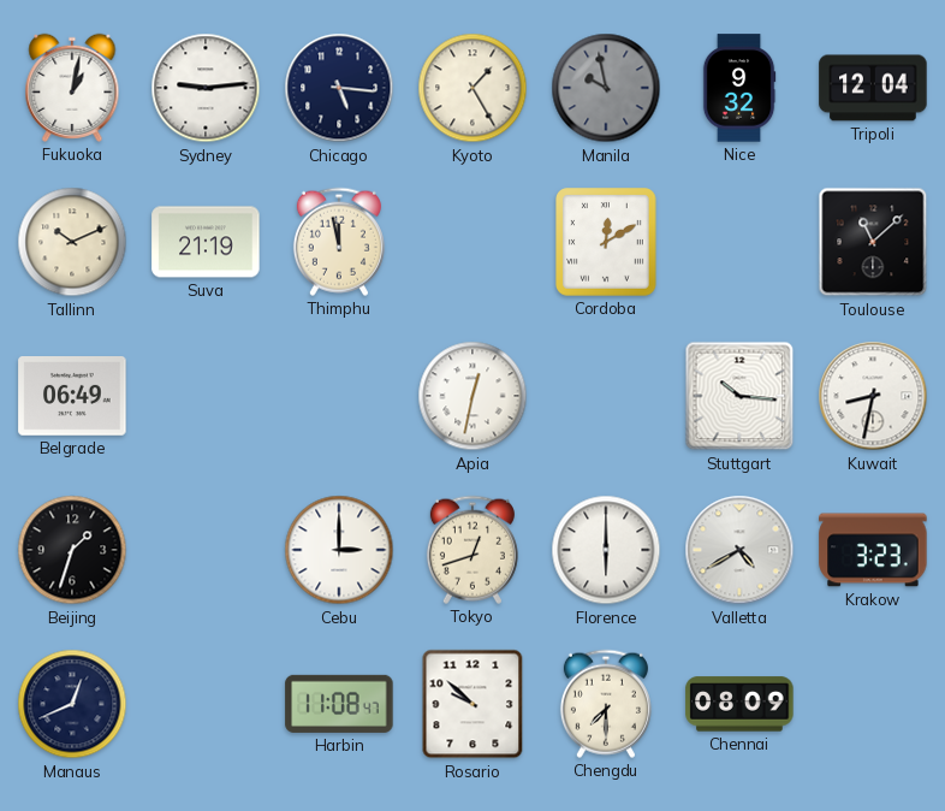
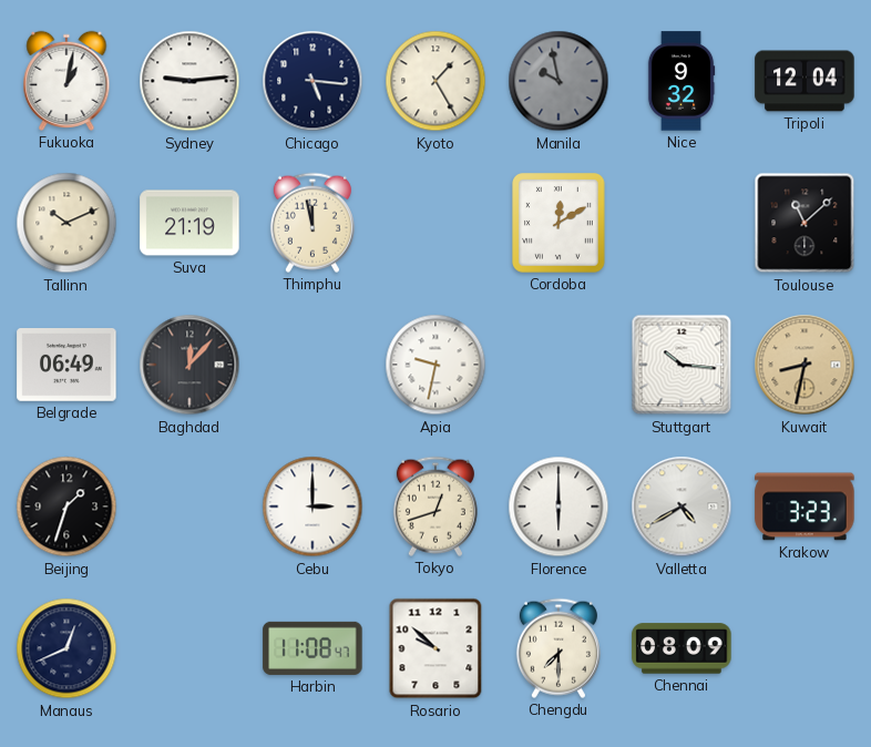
Baghdad: none -> 12:07 (189, 365)
Apia: 12:32 -> 9:32 (435, 365)
Kuwait dial: white -> champagne (805, 365)
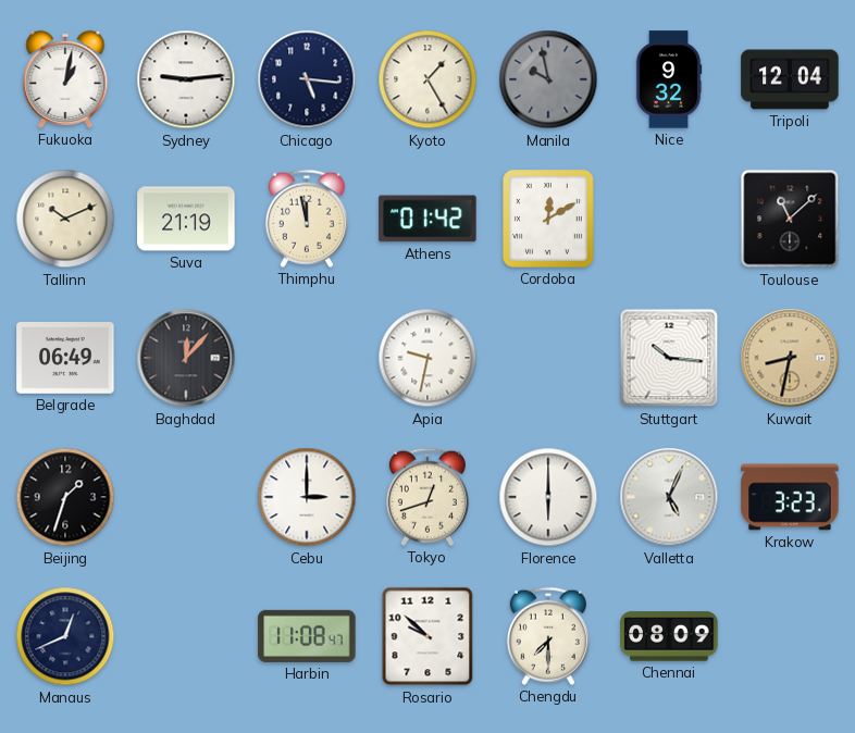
Athens: none -> 01:42 (427, 219)
Valletta: 4:40 -> 5:04 (669, 497)
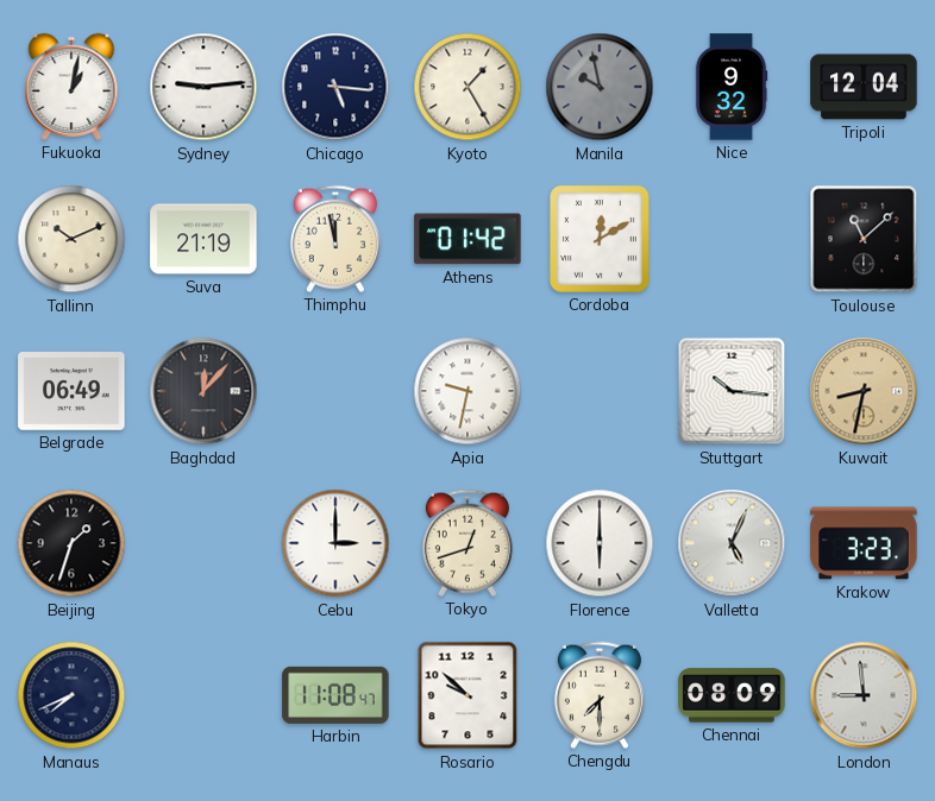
Manaus: 12:41 -> 7:41 (71, 695)
London: none -> 8:59 (864, 695)
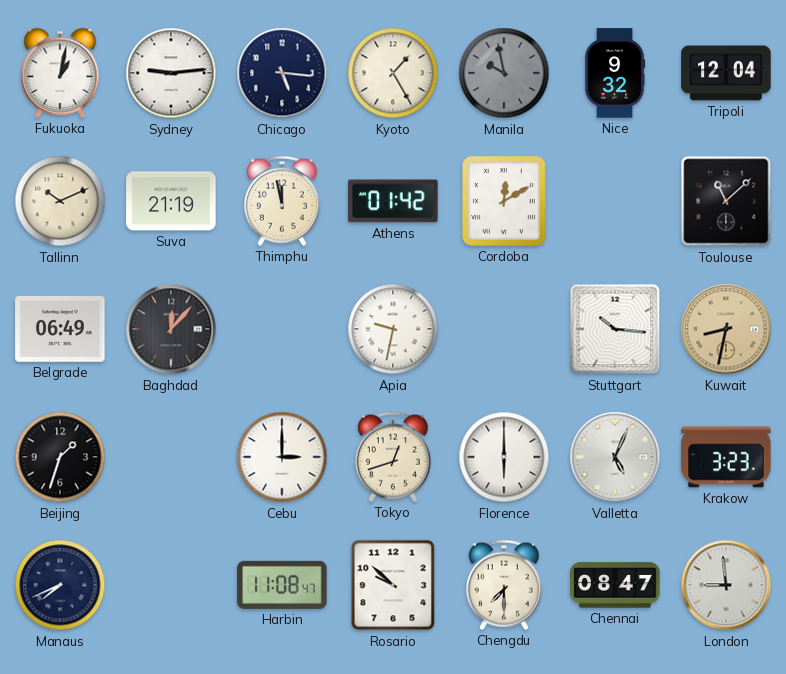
Chennai: 08:09 -> 08:47 (615, 585)
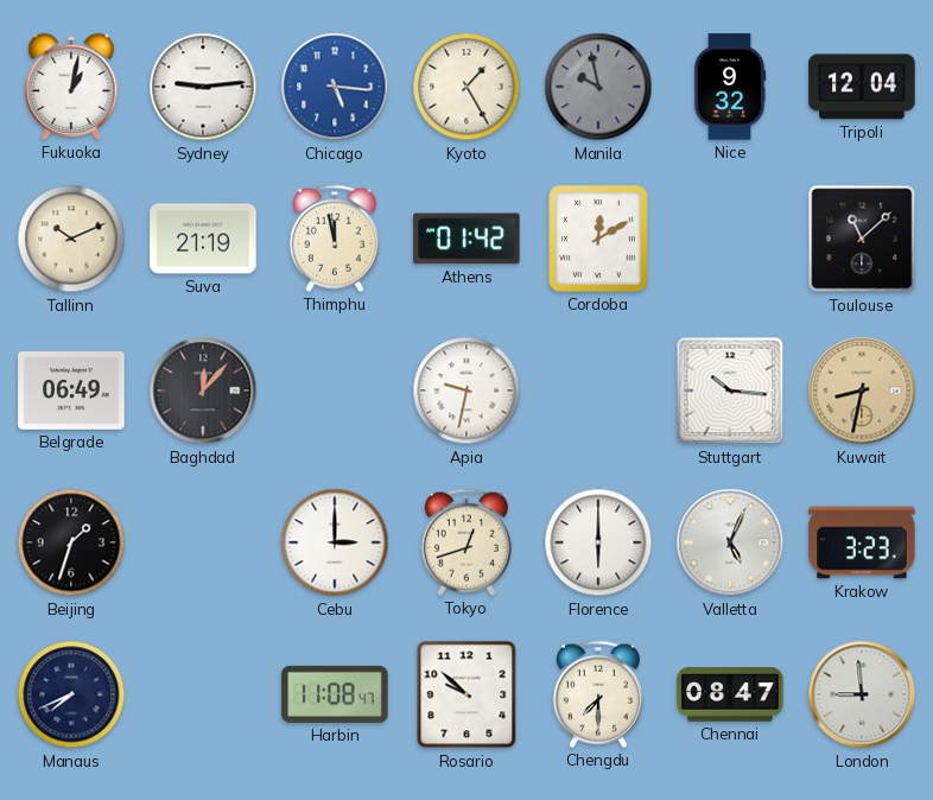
Chicago dial: navy -> blue (335, 87)
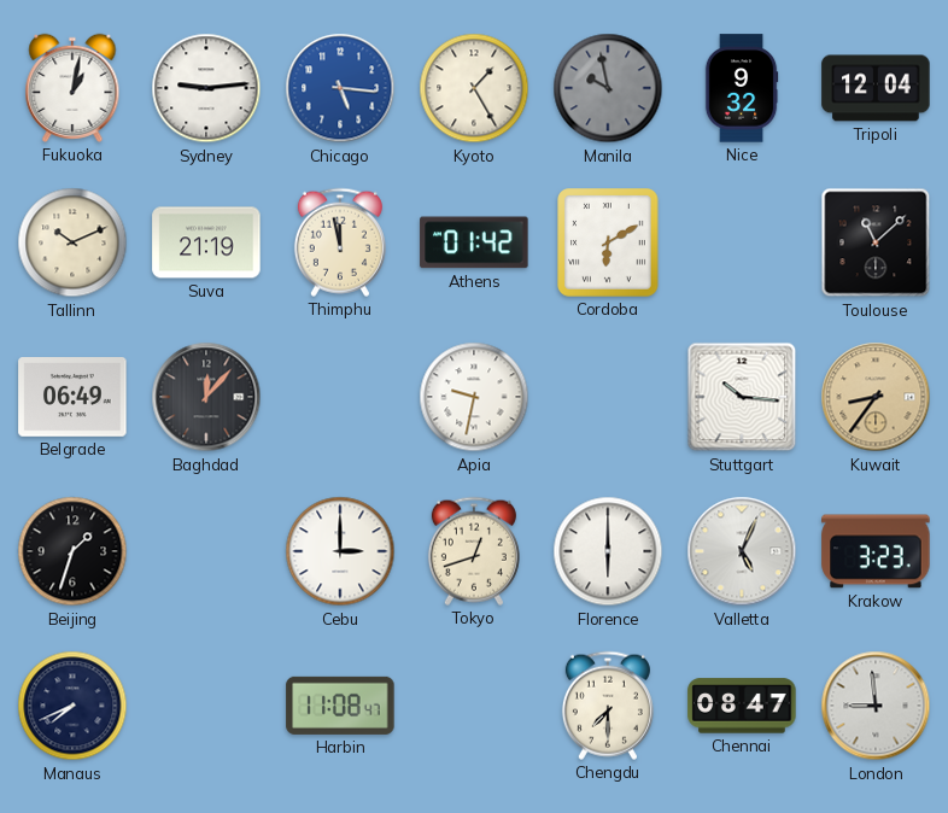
Cordoba: 12:10 -> 6:10 (609, 242)
Kuwait: 8:32 -> 8:36 (876, 397)
Rosario: 9:52 -> none (466, 694)
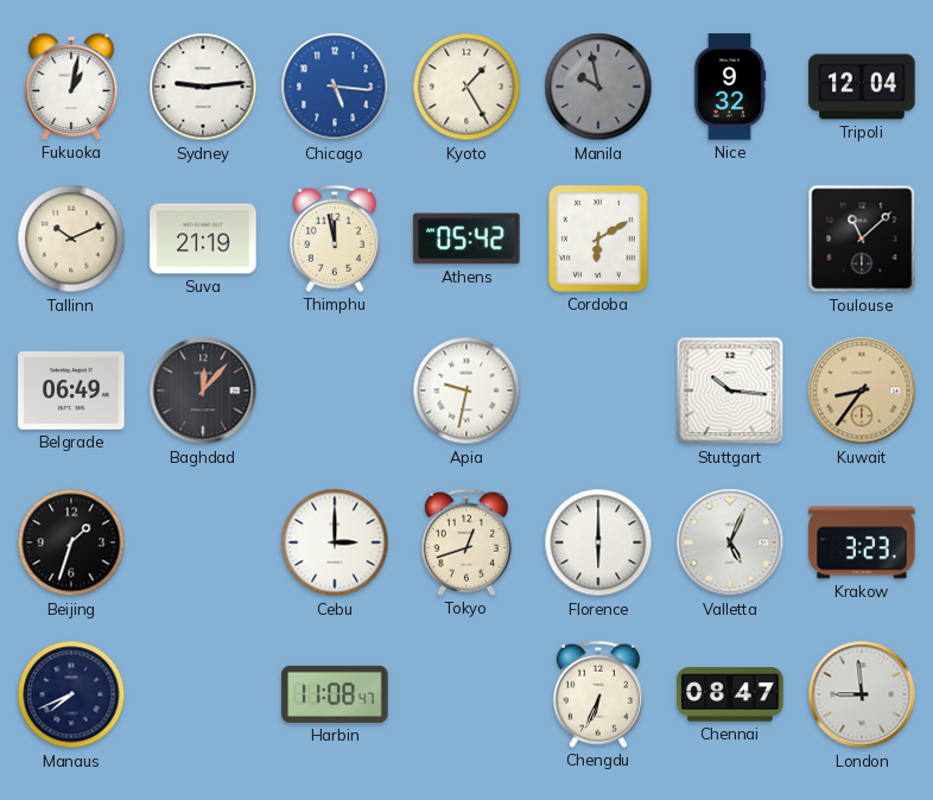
Athens: 01:42 -> 05:42 (466, 239)
Chengdu: 7:30 -> 6:34 (598, 694)
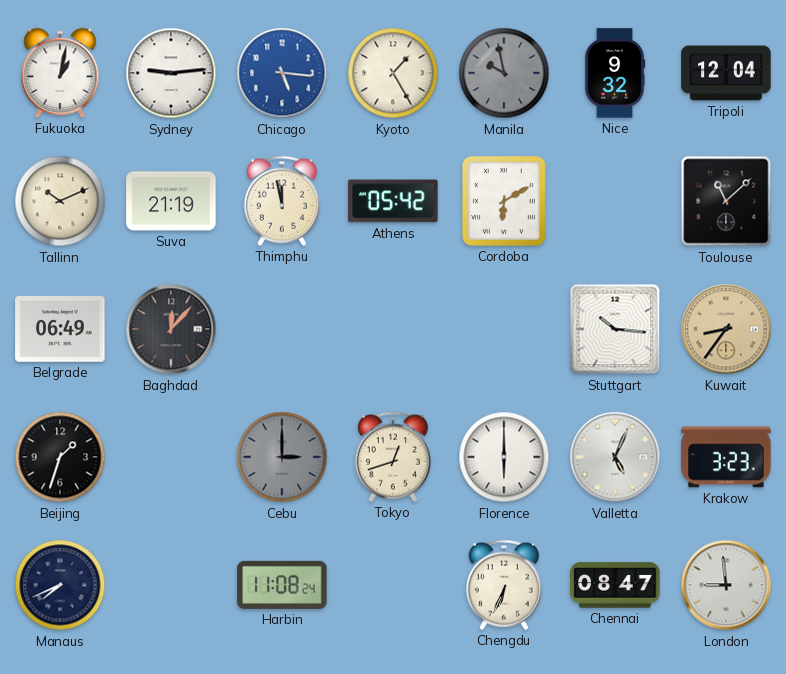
Apia: 9:32 -> none (466, 391)
Cebu dial: white -> grey (282, 457)
Harbin: 11:08:47 -> 11:08:24 (282, 585)
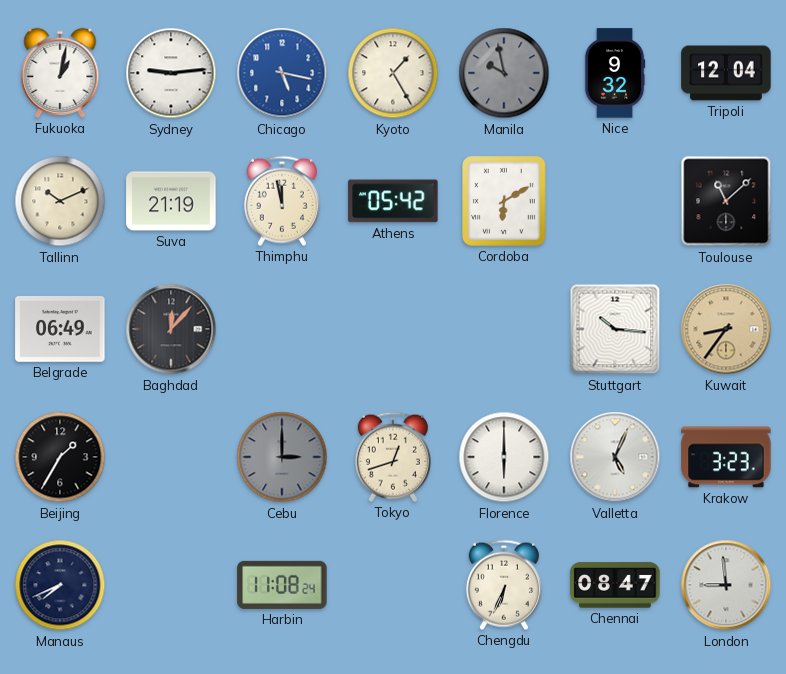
Chicago: 5:16 -> 5:17 (282, 73)
Beijing: 1:33 -> 1:35 (60, 457)
